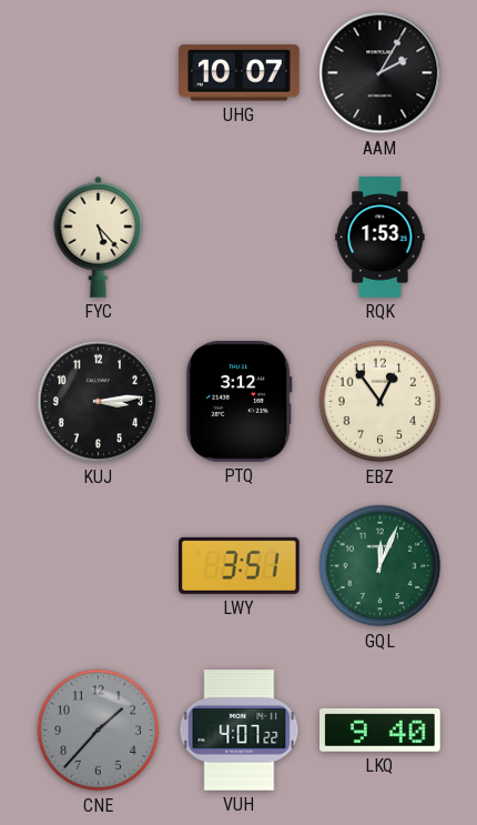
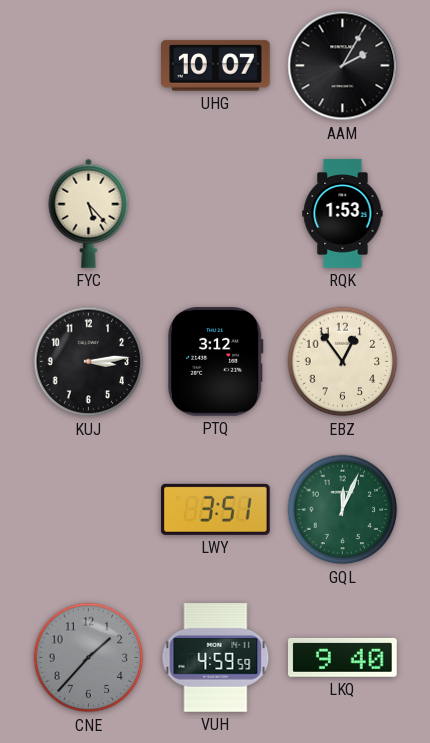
VUH: 4:07 -> 4:59 (216, 658)
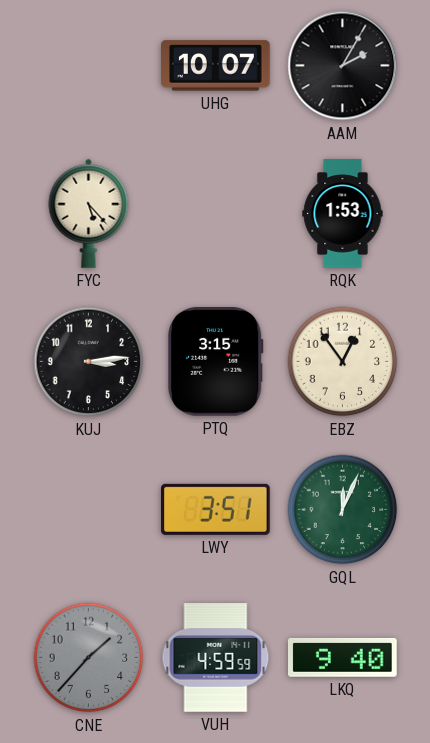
PTQ: 3:12 -> 3:15 (215, 362)
